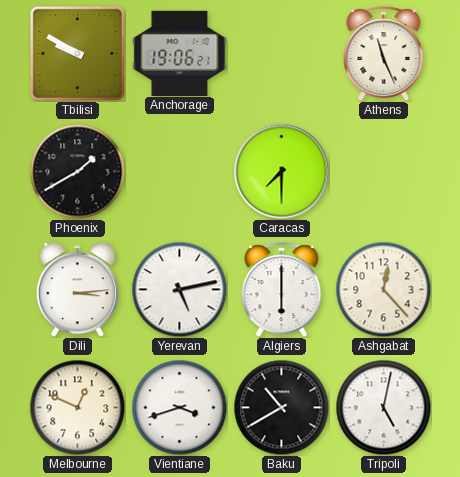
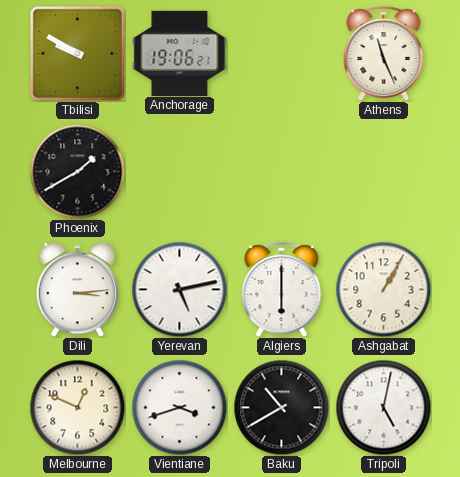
Caracas: 7:30 -> none (281, 171)
Ashgabat: 12:23 -> 1:05 (383, 289)
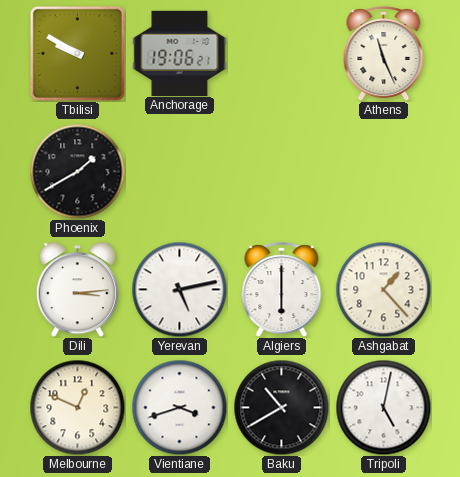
Ashgabat: 1:05 -> 1:23 (383, 289)
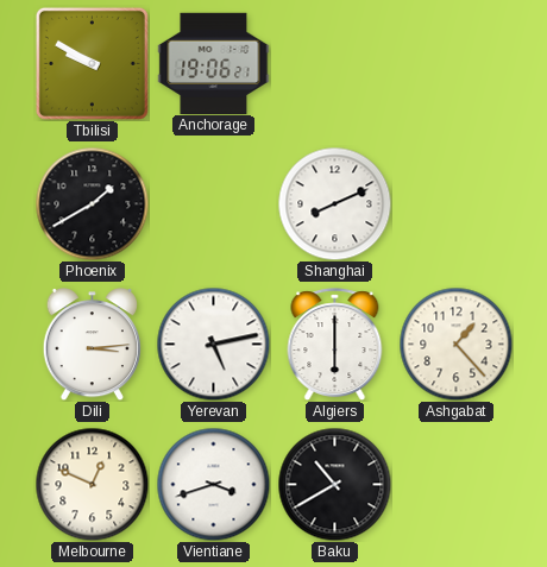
Athens: 11:26 -> none (384, 53)
Shanghai: none -> 8:11 (334, 203)
Tripoli: 5:02 -> none (383, 407)
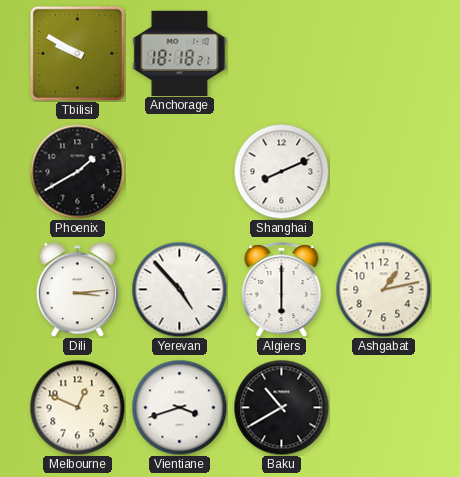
Anchorage: 19:06 -> 18:18 (180, 53)
Yerevan: 5:13 -> 4:53 (179, 289)
Ashgabat: 1:23 -> 1:13 (383, 289)
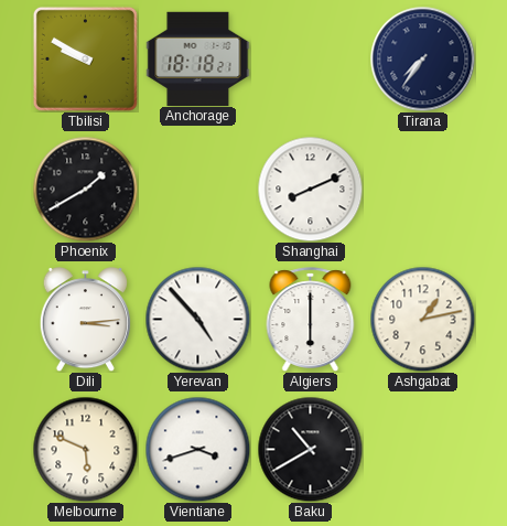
Tirana: none -> 7:36 (422, 58)
Melbourne: 12:49 -> 5:49 (85, 449)
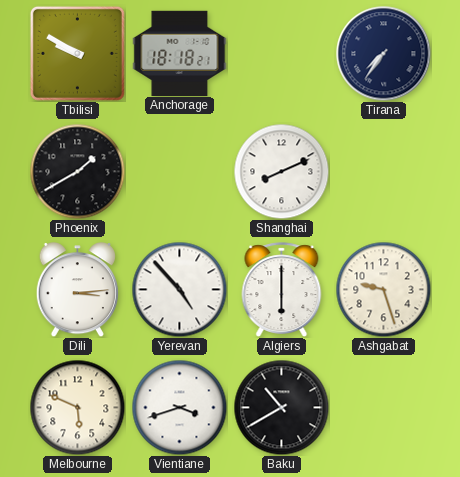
Ashgabat: 1:13 -> 9:27 (383, 289)
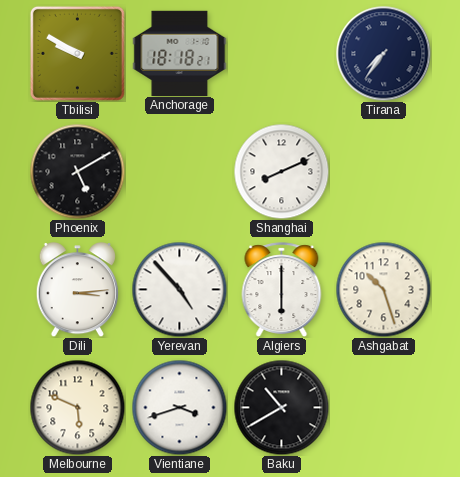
Phoenix: 1:40 -> 5:10 (77, 171)
Ashgabat: 9:27 -> 10:27 (383, 289)
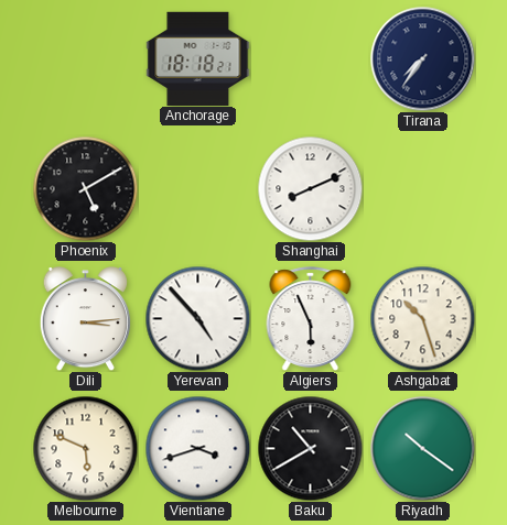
Tbilisi: 9:50 -> none (77, 53)
Algiers: 6:00 -> 5:56 (311, 318)
Riyadh: none -> 10:21 (422, 448)
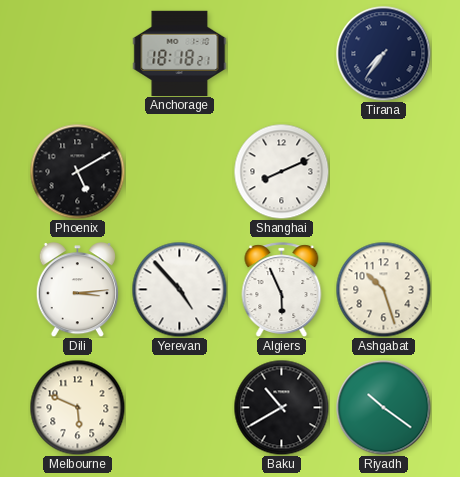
Vientiane: 3:42 -> none (197, 448)
